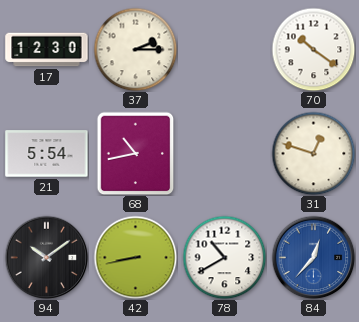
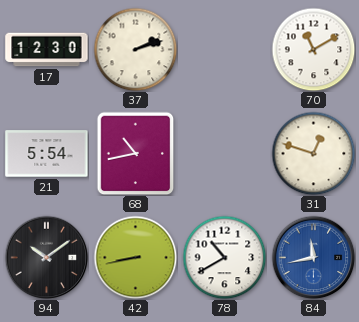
37: 2:15 -> 2:12 (135, 49)
70: 10:21 -> 11:10 (313, 49)
84: 12:37 -> 11:43 (313, 257)
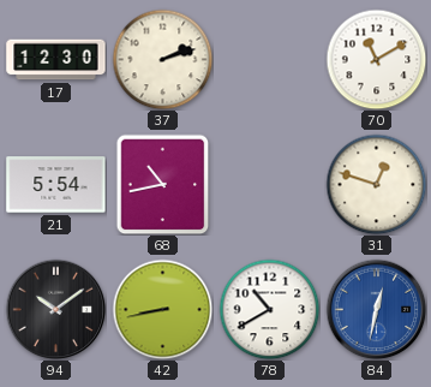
84: 11:43 -> 12:32 (376, 309)
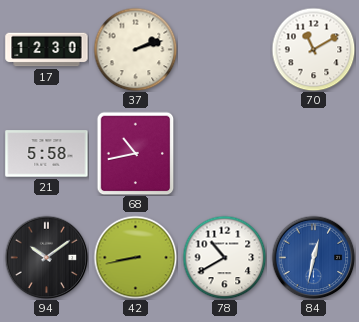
21: 5:54 -> 5:58 (47, 154)
31: 12:48 -> none (376, 184)
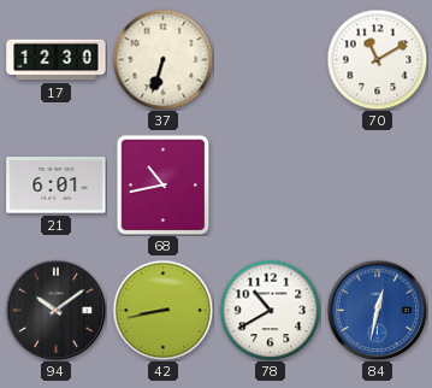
37: 2:12 -> 6:33 (162, 59)
21: 5:58 -> 6:01 (57, 186)
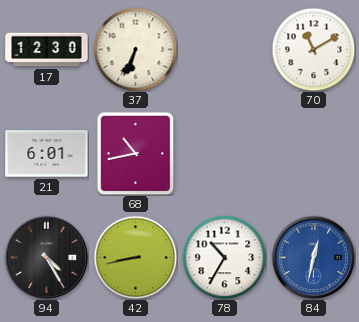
37: 6:33 -> 6:34 (135, 49)
94: 10:09 -> 4:25 (46, 257)
78: 10:40 -> 10:35 (224, 257)
